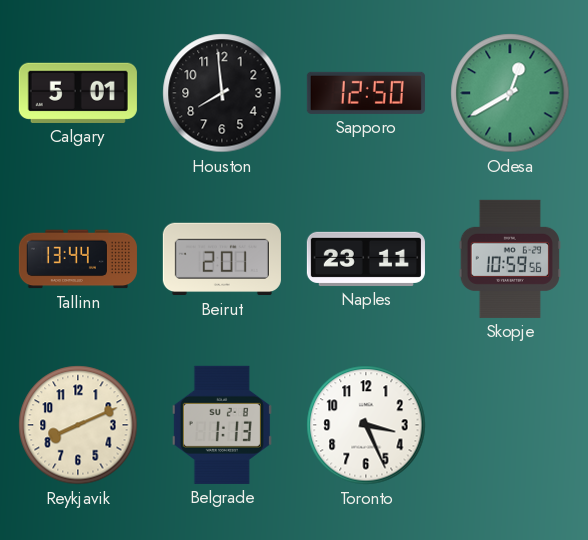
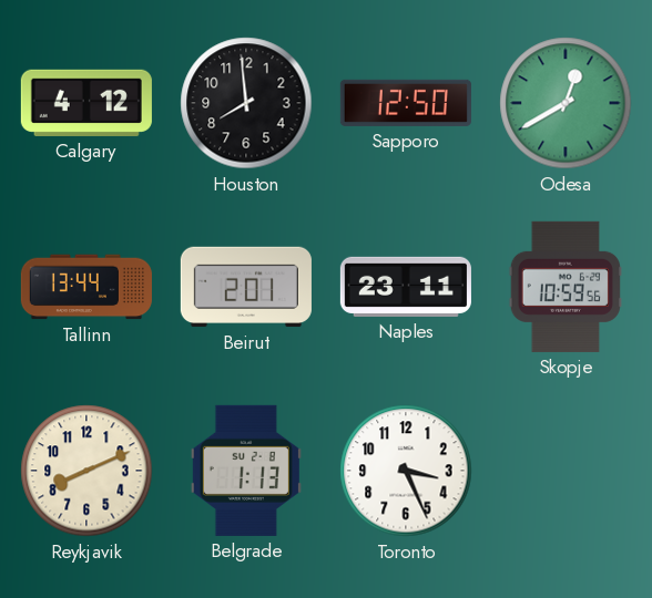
Calgary: 5:01 -> 4:12 (86, 103)
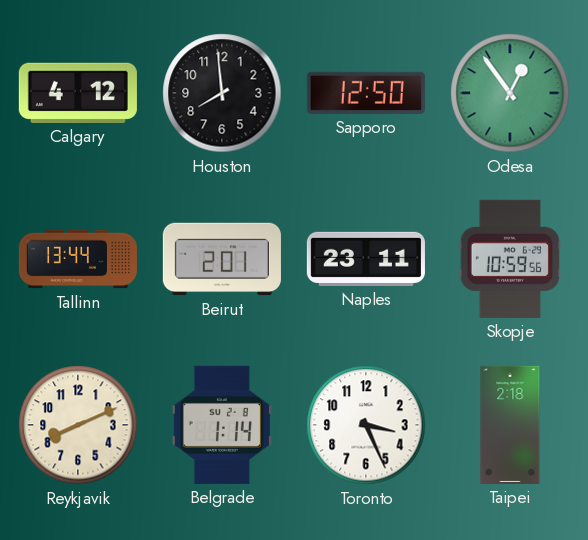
Odesa: 12:40 -> 12:54 (510, 93)
Belgrade: 1:13 -> 1:14 (222, 425)
Taipei: none -> 2:18 (510, 425)
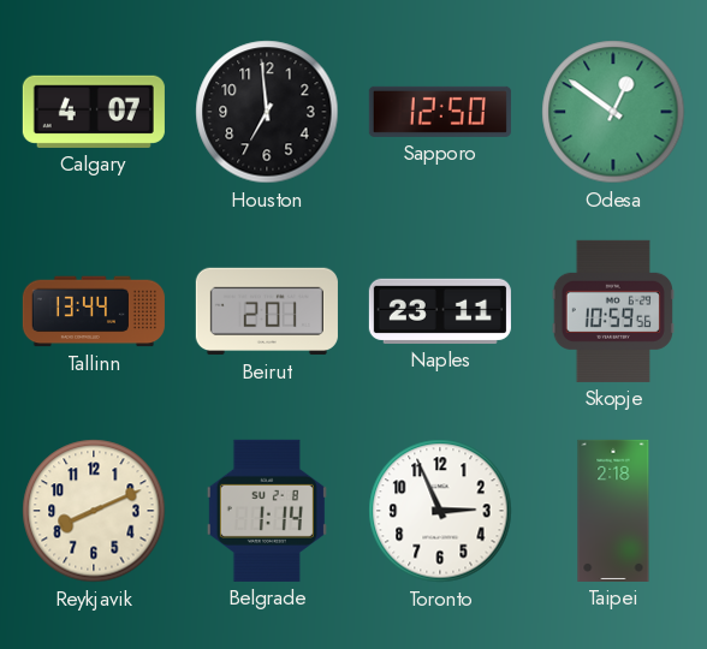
Calgary: 4:12 -> 4:07 (94, 112)
Houston: 7:59 -> 6:59 (267, 112)
Odesa: 12:54 -> 12:51 (613, 112)
Toronto: 3:26 -> 2:56 (440, 511)
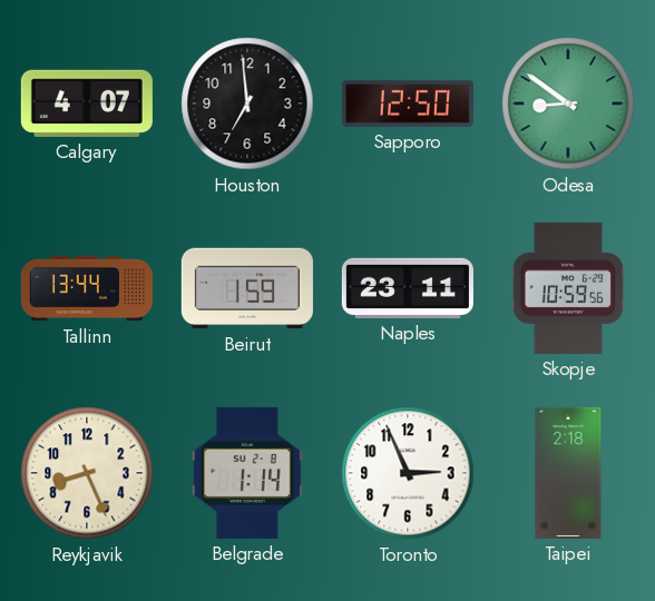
Odesa: 12:51 -> 8:51 (568, 104)
Beirut: 2:01 -> 1:59 (247, 288)
Reykjavik: 8:11 -> 8:26 (87, 473)
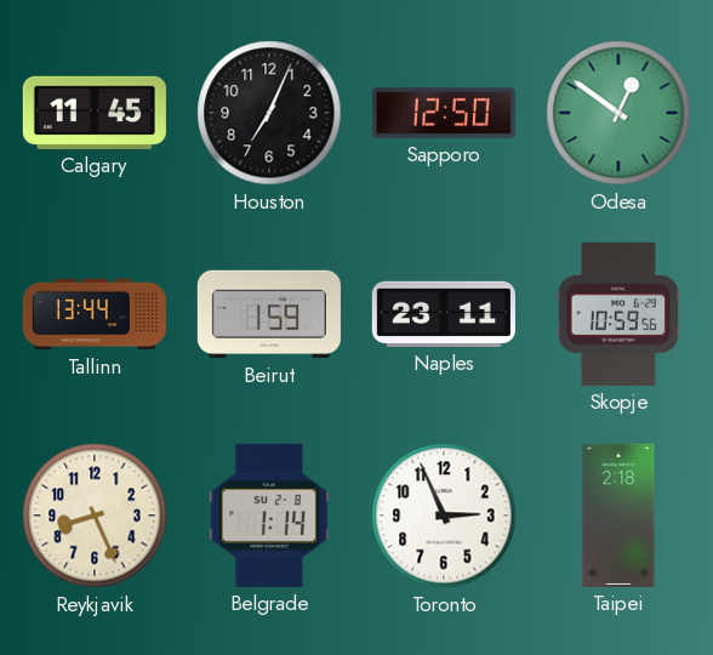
Calgary: 4:07 -> 11:45 (95, 113)
Houston: 6:59 -> 7:04 (269, 113)
Odesa: 8:51 -> 12:51 (618, 113)
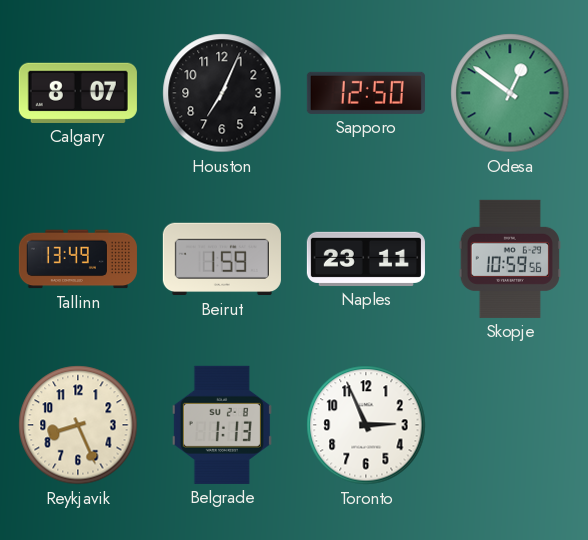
Calgary: 11:45 -> 8:07 (78, 93)
Tallinn: 13:44 -> 13:49 (78, 259)
Belgrade: 1:14 -> 1:13 (222, 425)
Taipei: 2:18 -> none (618, 516)
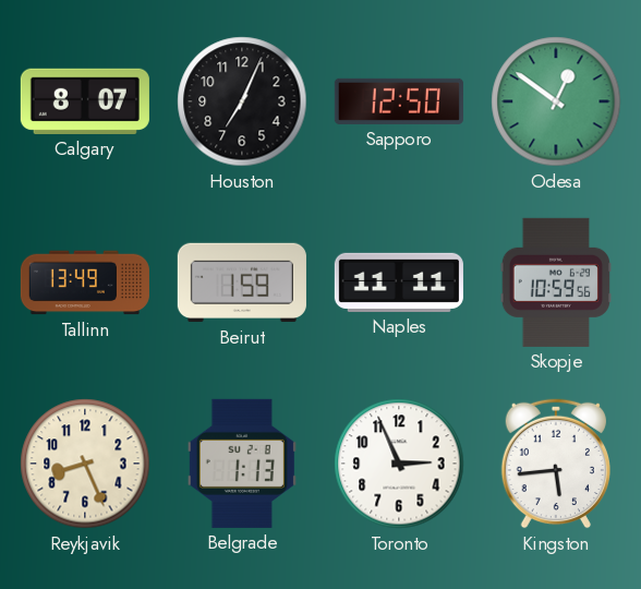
Naples: 23:11 -> 11:11 (399, 283)
Kingston: none -> 5:44 (555, 464)
